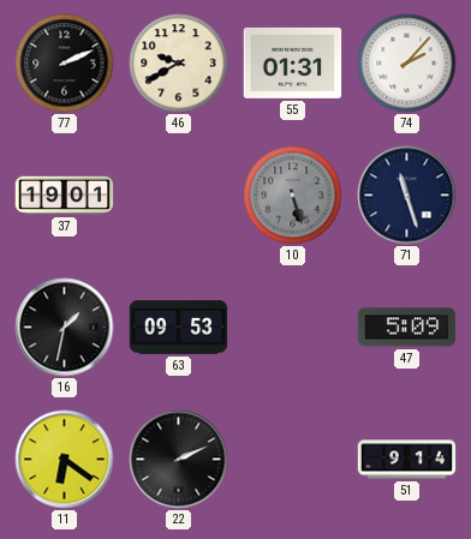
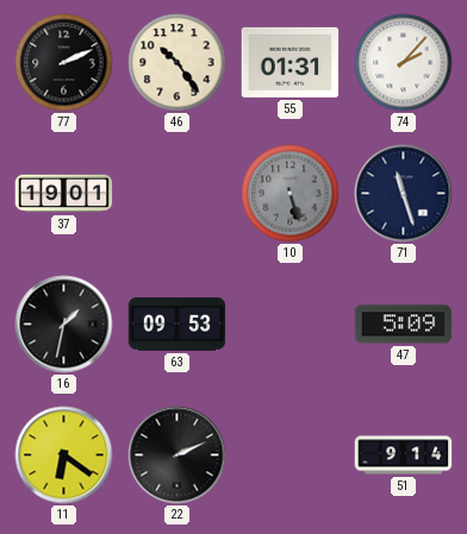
46: 9:40 -> 10:24 (178, 63)
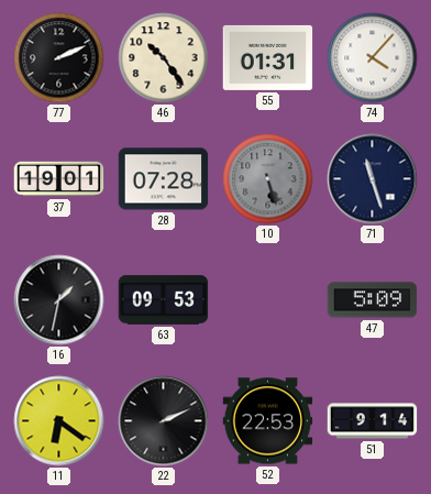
74: 2:07 -> 4:07 (373, 58)
28: none -> 07:28 (164, 179)
52: none -> 22:53 (268, 421)
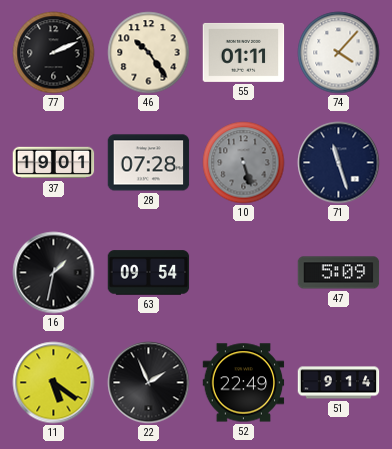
55: 01:31 -> 01:11 (244, 52)
63: 09:53 -> 09:54 (149, 273)
11: 6:21 -> 5:21 (54, 383)
22: 2:11 -> 1:56 (149, 383)
52: 22:53 -> 22:49 (244, 383)
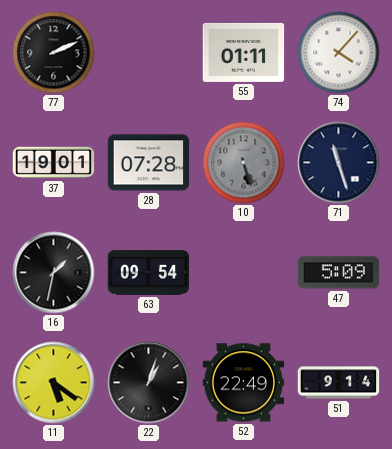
46: 10:24 -> none (149, 53)
22: 1:56 -> 1:03 (149, 383)
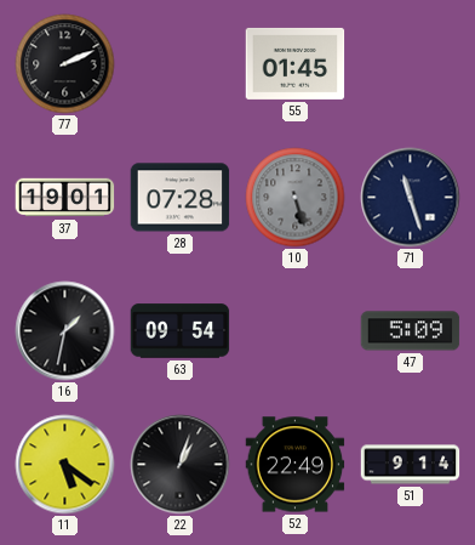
55: 01:11 -> 01:45 (296, 63)
74: 4:07 -> none (339, 53)
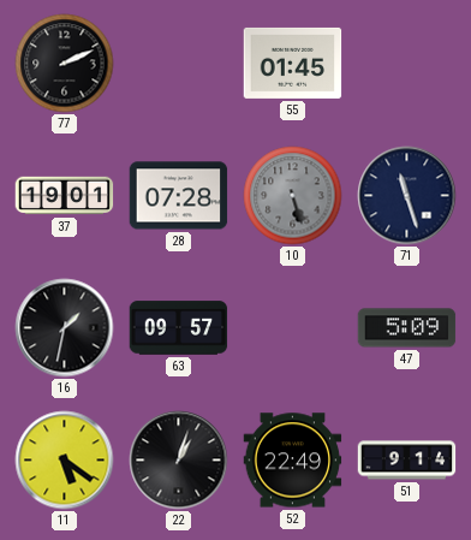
63: 09:54 -> 09:57 (179, 328)
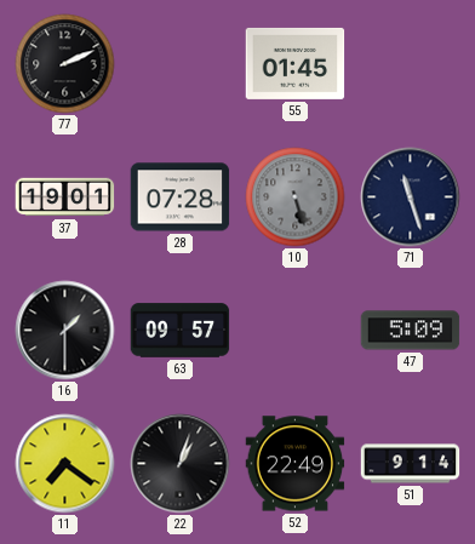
16: 1:32 -> 1:30 (65, 331)
11: 5:21 -> 7:21 (65, 464)
